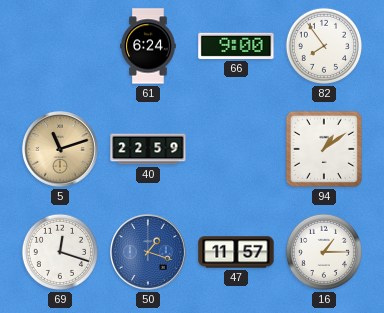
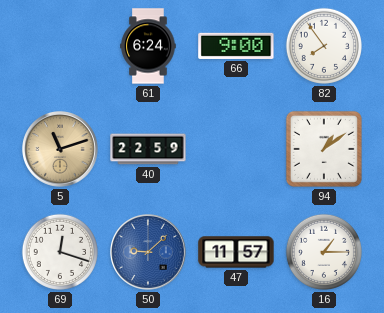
50: 1:18 -> 9:08 (149, 253)
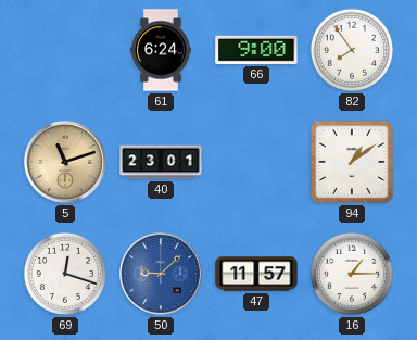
40: 22:59 -> 23:01 (161, 162)
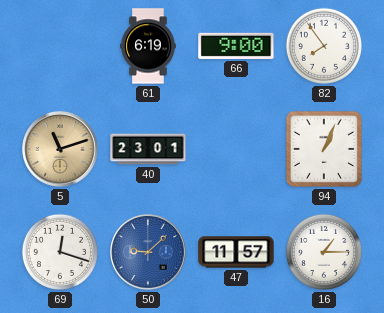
61: 6:24 -> 6:19 (148, 46)
94: 1:09 -> 1:04 (324, 149)
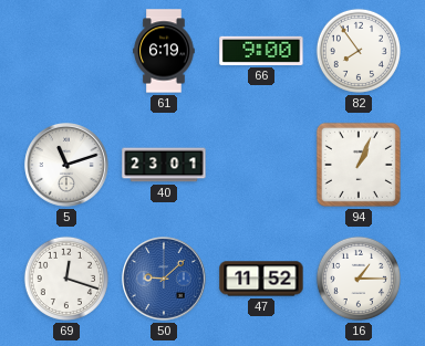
5 dial: champagne -> white (68, 166)
47: 11:57 -> 11:52 (261, 279)
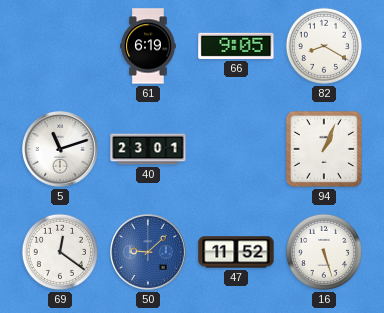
66: 9:00 -> 9:05 (236, 46)
82: 7:54 -> 8:20 (324, 46)
69: 12:18 -> 12:21 (60, 252)
16: 1:15 -> 5:27 (324, 252)
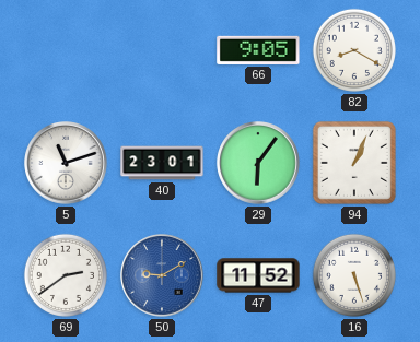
61: 6:19 -> none (148, 46)
29: none -> 6:06 (259, 164)
69: 12:21 -> 2:39 (66, 275)
50: 9:08 -> 9:10 (163, 276)
